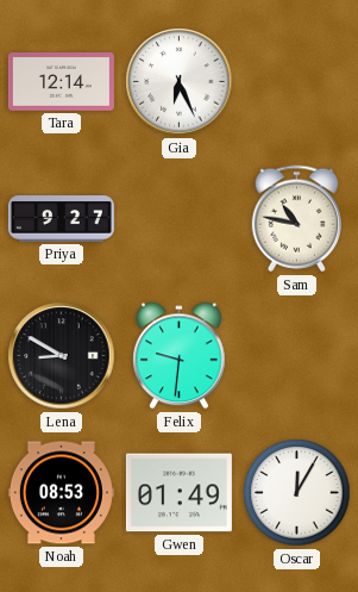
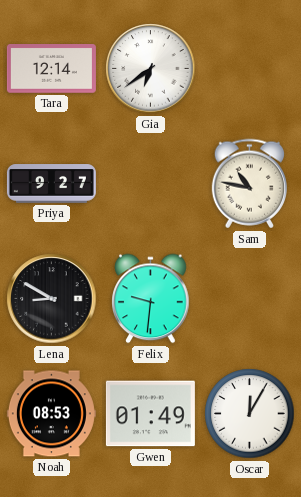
Gia: 6:26 -> 6:39 (151, 69)
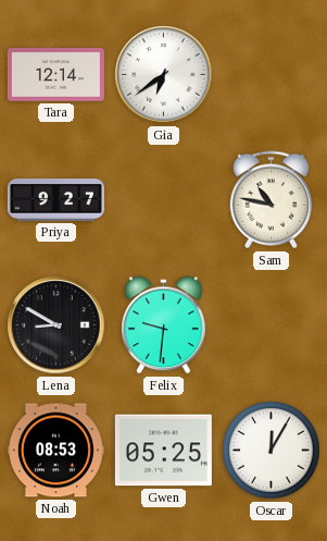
Gwen: 01:49 -> 05:25 (163, 451)
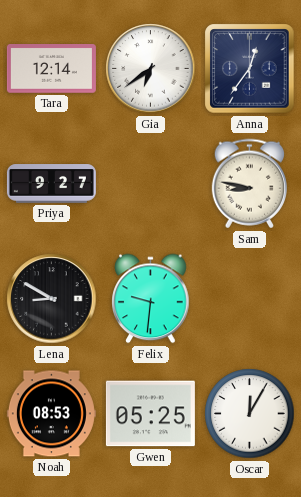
Anna: none -> 12:36 (250, 69)
Sam: 10:47 -> 8:47 (249, 184)
